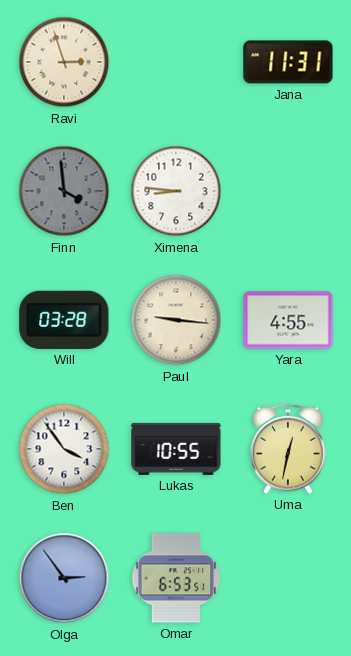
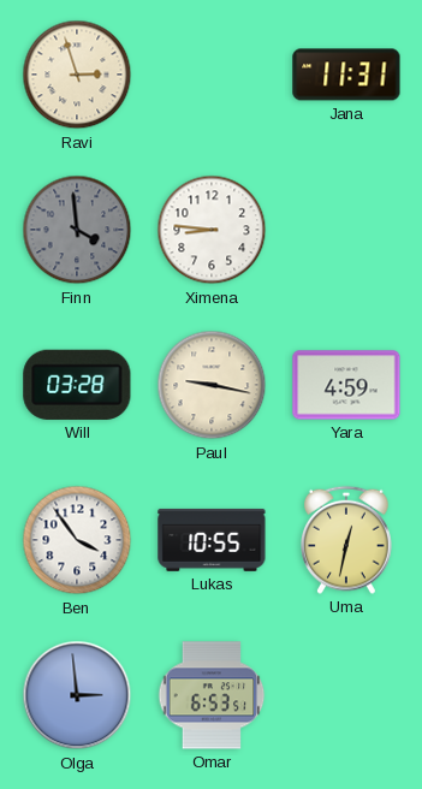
Paul: 9:16 -> 9:17 (212, 385)
Yara: 4:55 -> 4:59 (346, 385)
Olga: 2:54 -> 2:59 (77, 695)
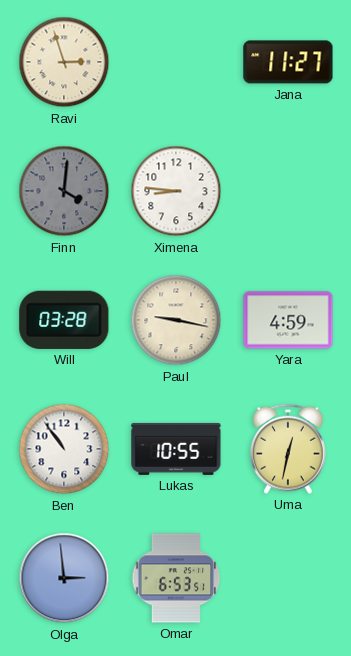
Jana: 11:31 -> 11:27 (288, 62)
Finn: 3:59 -> 4:01 (64, 191)
Ben: 3:54 -> 10:54 (64, 449)
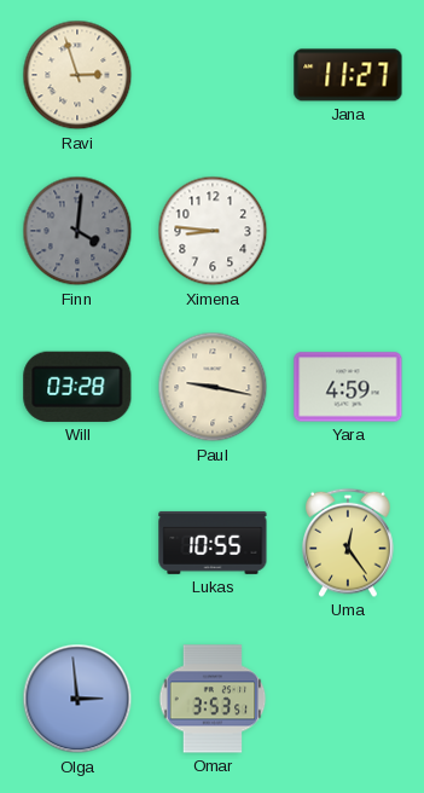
Ben: 10:54 -> none (64, 449)
Uma: 12:32 -> 12:24 (349, 543)
Omar: 6:53 -> 3:53 (213, 699)
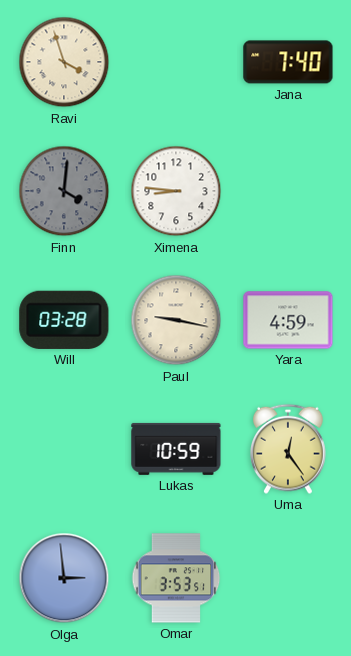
Ravi: 2:57 -> 3:57 (64, 62)
Jana: 11:27 -> 7:40 (288, 62)
Lukas: 10:55 -> 10:59 (176, 449)
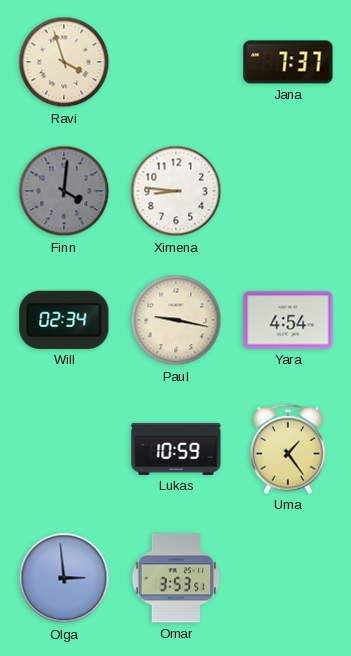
Jana: 7:40 -> 7:37 (288, 62)
Will: 03:28 -> 02:34 (64, 320)
Yara: 4:59 -> 4:54 (288, 320)
Uma: 12:24 -> 1:24 (289, 449)
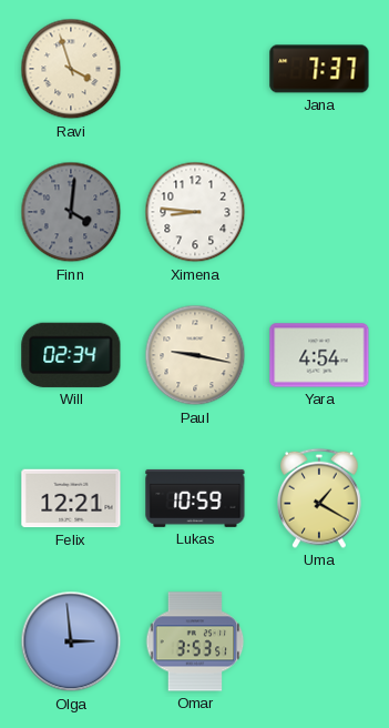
Felix: none -> 12:21 (71, 498)
Uma: 1:24 -> 1:20 (320, 498)
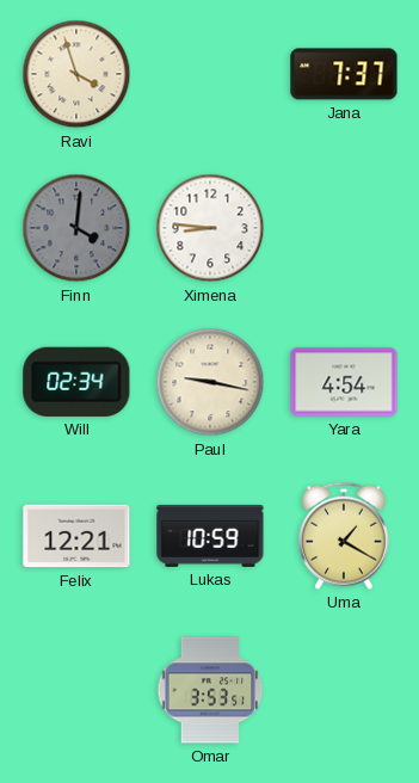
Olga: 2:59 -> none (71, 641)
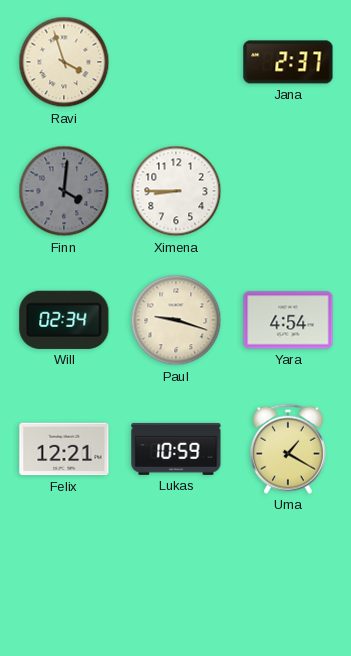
Jana: 7:37 -> 2:37 (288, 62)
Ximena: 8:46 -> 8:45 (176, 191)
Paul: 9:17 -> 9:18 (176, 320)
Omar: 3:53 -> none (210, 690)
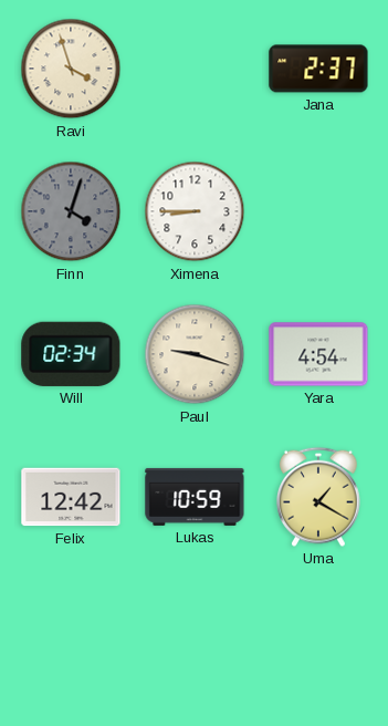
Finn: 4:01 -> 4:03 (71, 211)
Felix: 12:21 -> 12:42 (71, 497)
